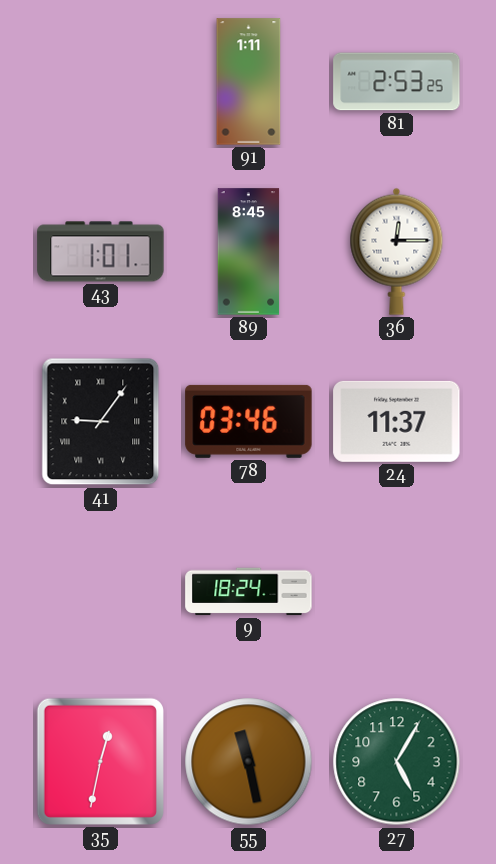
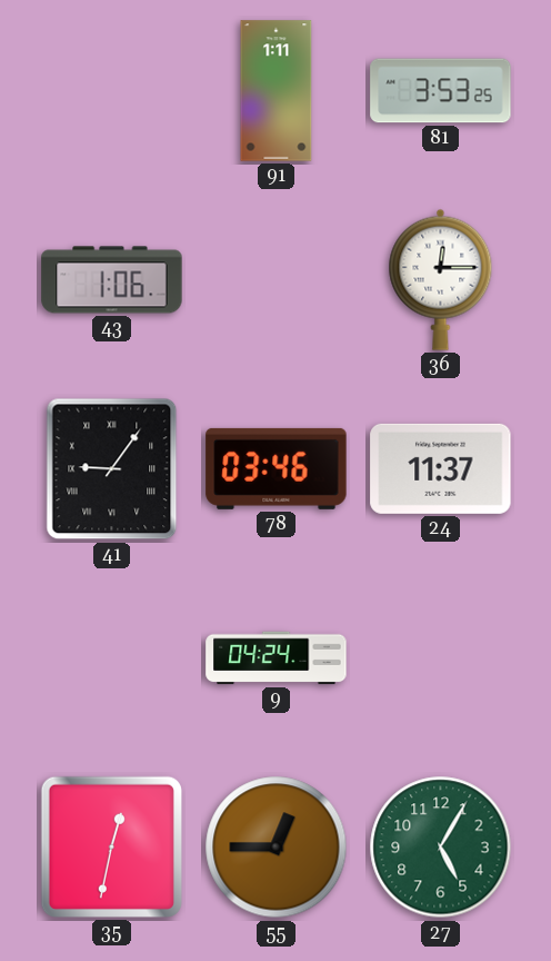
81: 2:53 -> 3:53 (441, 91)
43: 1:01 -> 1:06 (112, 280)
89: 8:45 -> none (249, 252)
9: 18:24 -> 04:24 (277, 658)
55: 11:28 -> 12:45 (277, 848)
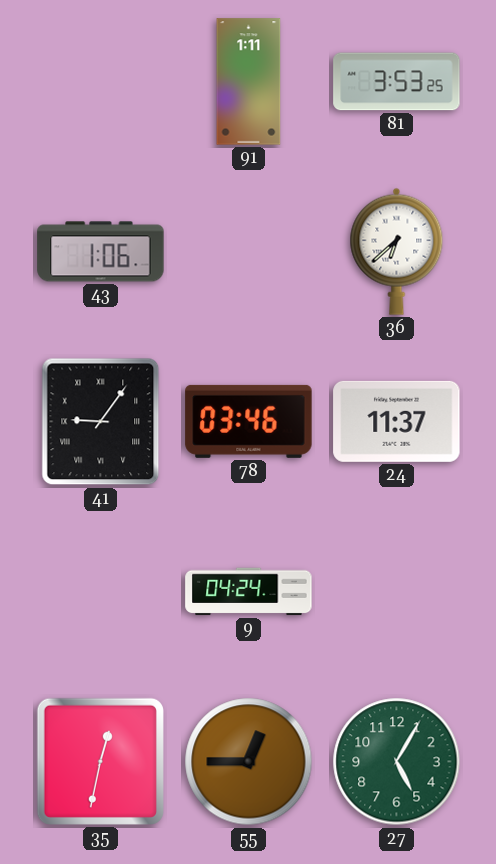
36: 12:15 -> 6:38 (397, 251)
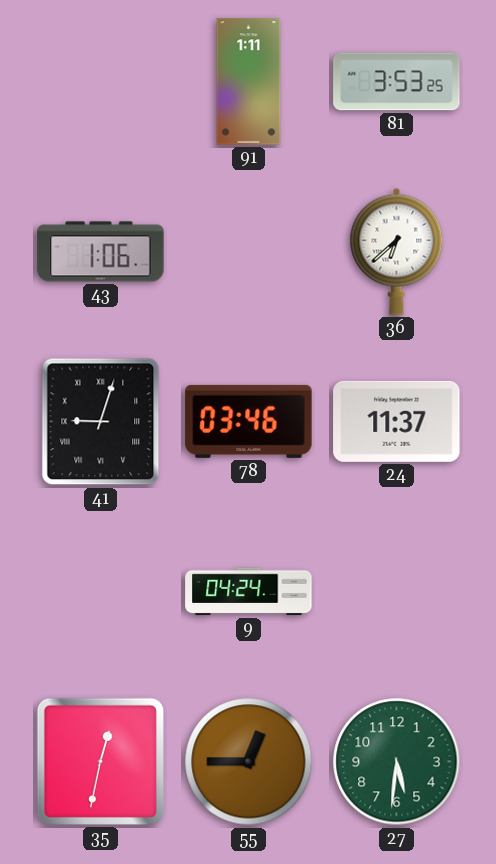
41: 9:06 -> 9:03 (101, 422)
27: 5:05 -> 5:31 (397, 762)
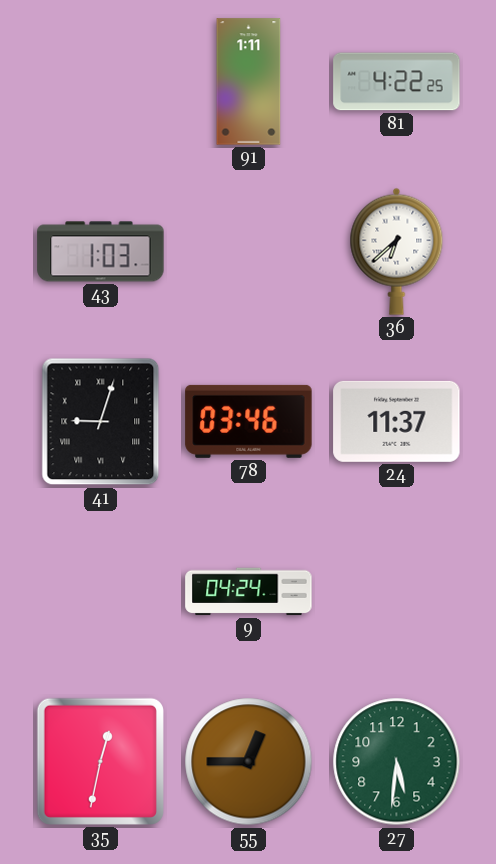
81: 3:53 -> 4:22 (397, 82)
43: 1:06 -> 1:03 (101, 252)
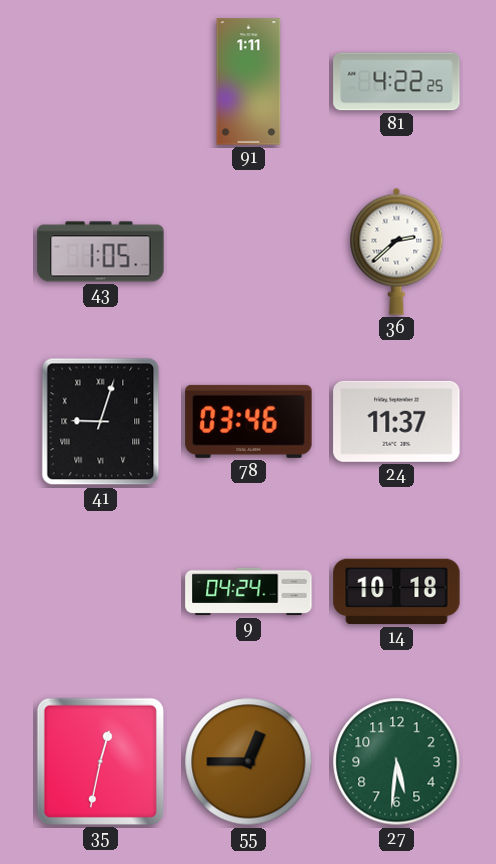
43: 1:03 -> 1:05 (101, 252)
36: 6:38 -> 2:38 (397, 251)
14: none -> 10:18 (397, 592)
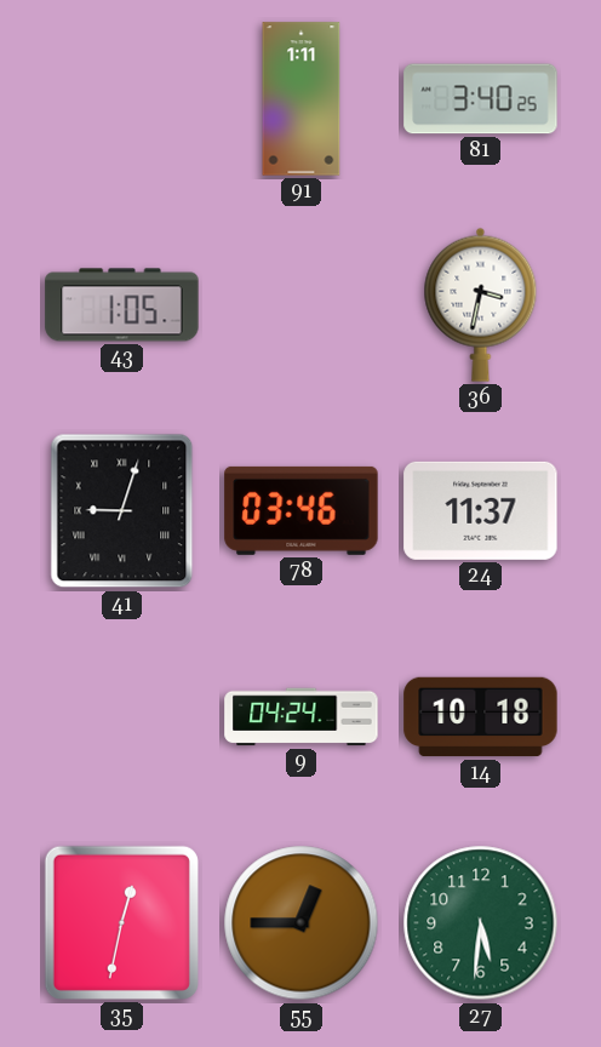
81: 4:22 -> 3:40 (481, 99)
36: 2:38 -> 3:32 (481, 304)
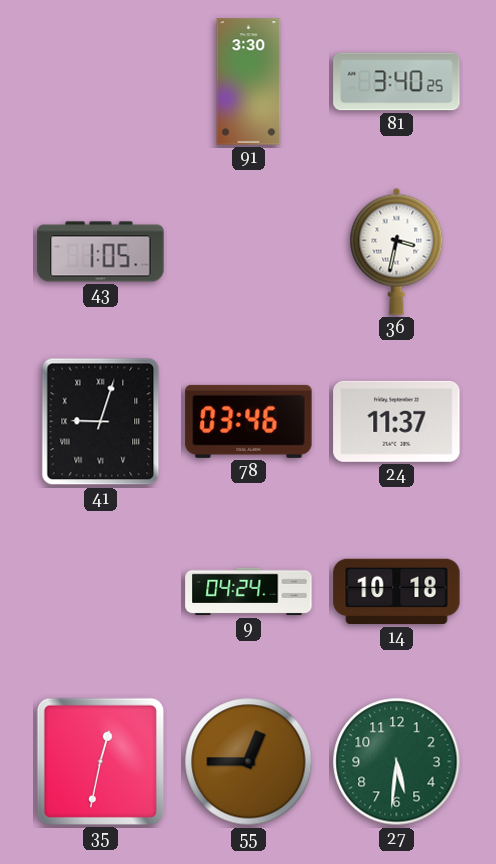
91: 1:11 -> 3:30 (249, 82)
